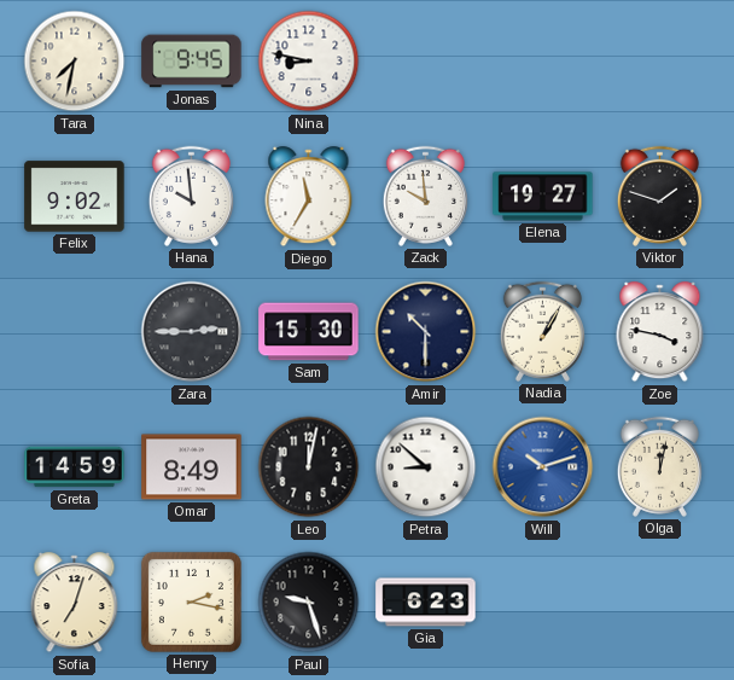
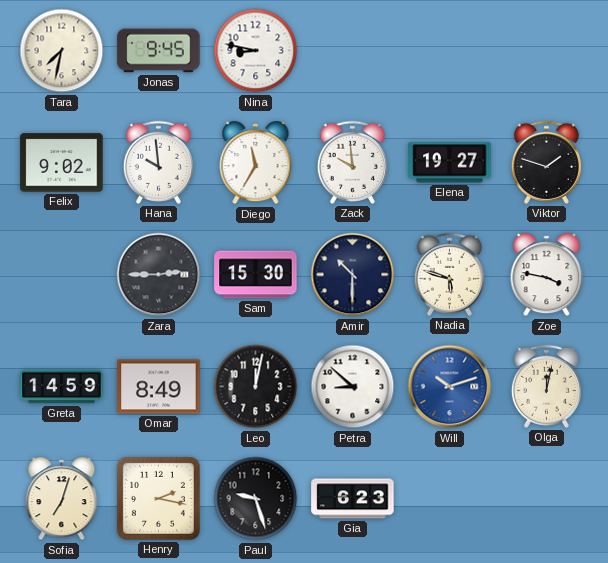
Nadia: 1:05 -> 5:48 (449, 274)
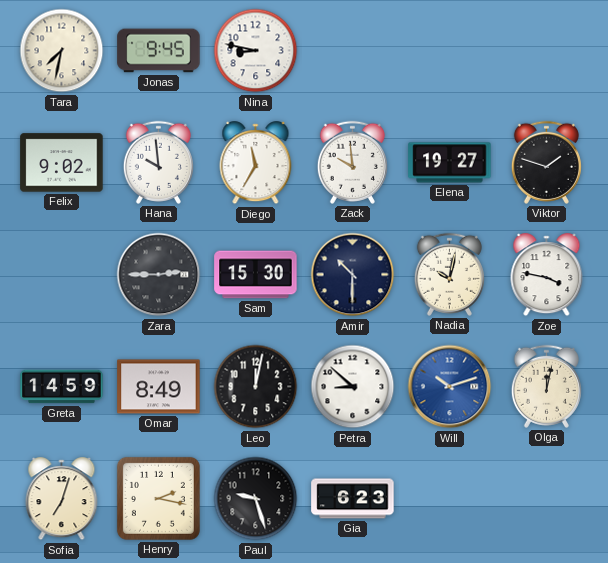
Nadia: 5:48 -> 10:02 (449, 274)
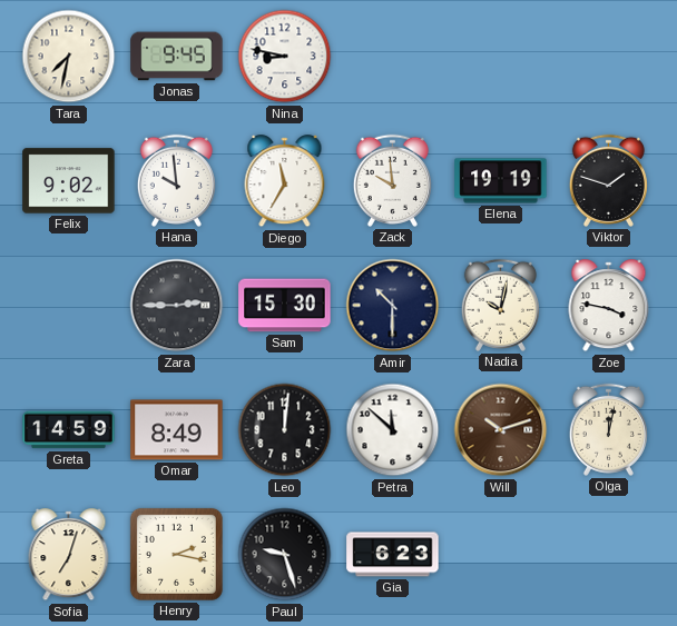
Elena: 19:27 -> 19:19 (501, 181)
Leo: 12:02 -> 12:01 (285, 430)
Petra: 8:52 -> 11:52 (393, 430)
Will dial: blue -> brown (501, 430)
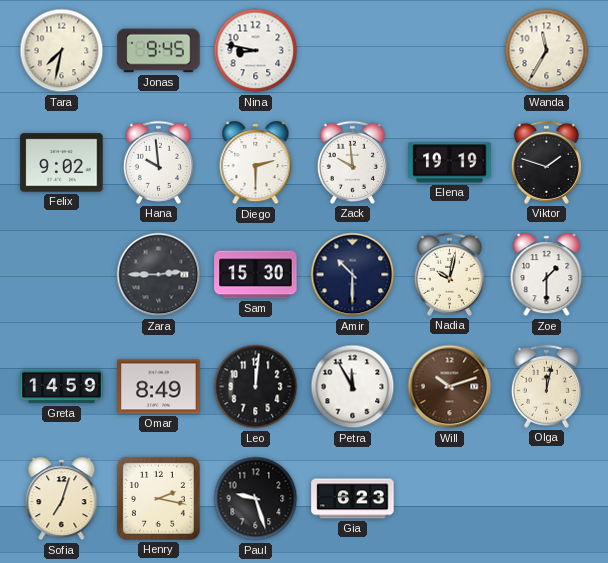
Wanda: none -> 11:35 (547, 51)
Diego: 11:35 -> 2:30 (256, 163)
Zoe: 3:47 -> 1:30 (547, 275)
Petra: 11:52 -> 11:55 (353, 387)
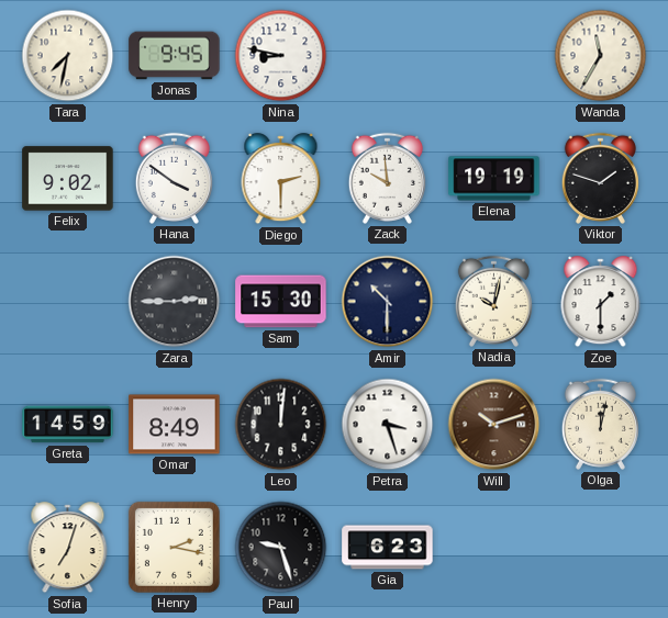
Hana: 9:59 -> 3:51 (174, 178)
Petra: 11:55 -> 3:27 (388, 425)
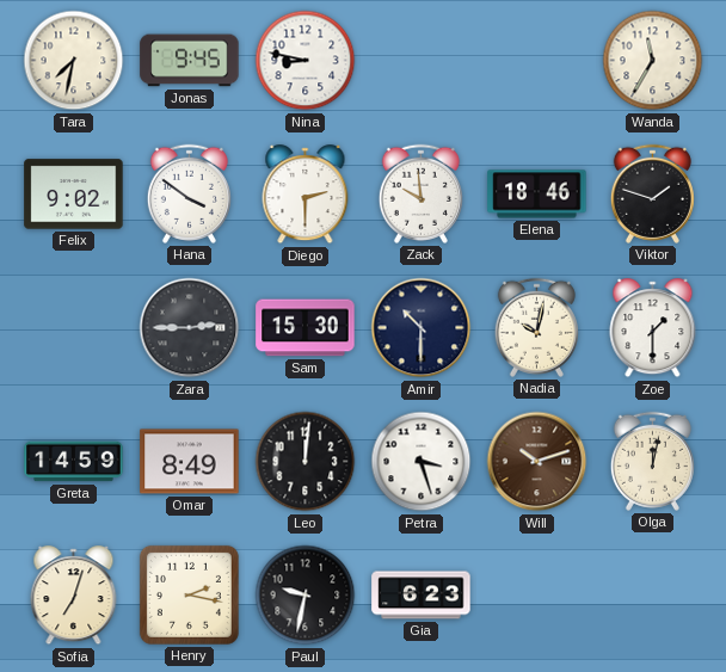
Elena: 19:19 -> 18:46 (537, 195)
Paul: 9:27 -> 9:32 (306, 596)
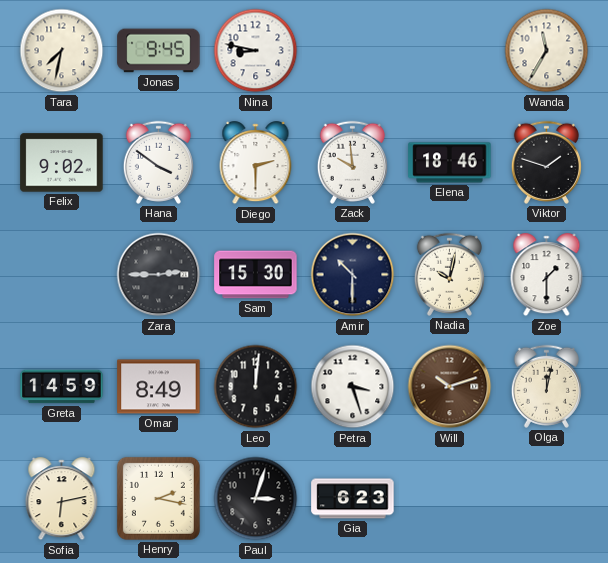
Sofia: 7:03 -> 6:13 (62, 499)
Paul: 9:32 -> 3:03 (256, 499)
